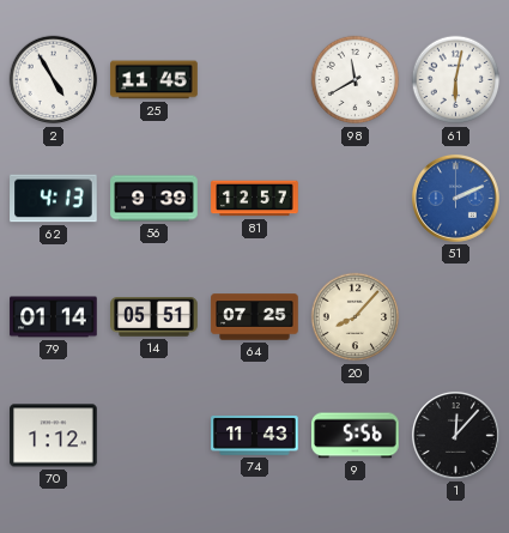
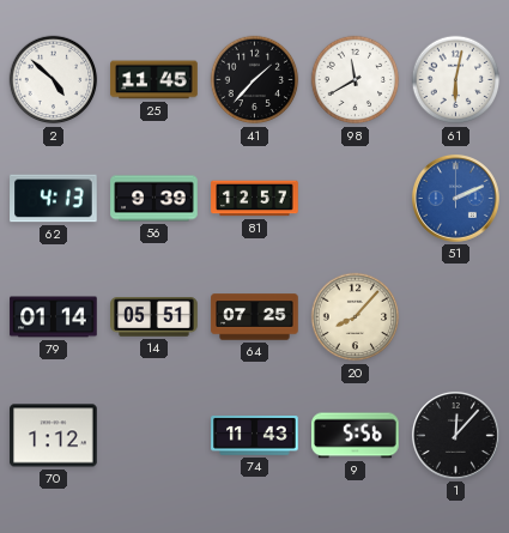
2: 4:55 -> 4:52 (54, 80)
41: none -> 1:37 (255, 80)
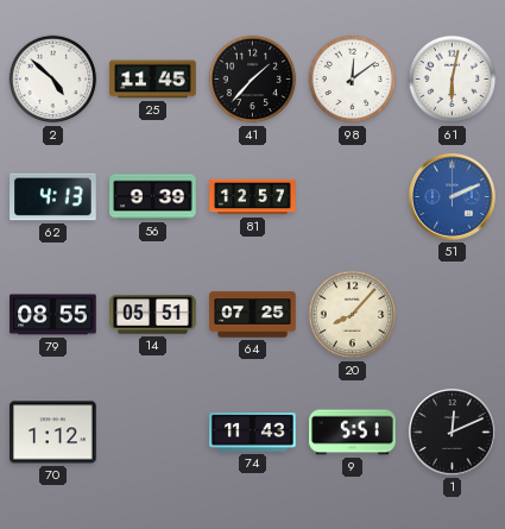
98: 11:40 -> 12:09 (353, 80)
79: 01:14 -> 08:55 (53, 315)
9: 5:56 -> 5:51 (353, 433)
1: 12:07 -> 12:11 (452, 432)
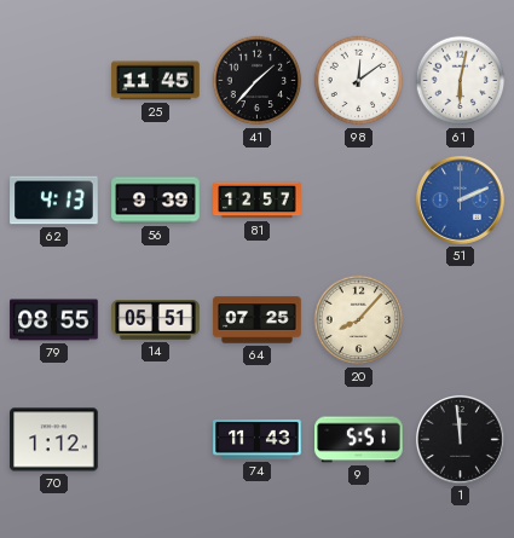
2: 4:52 -> none (53, 80)
1: 12:11 -> 11:59 (460, 439)
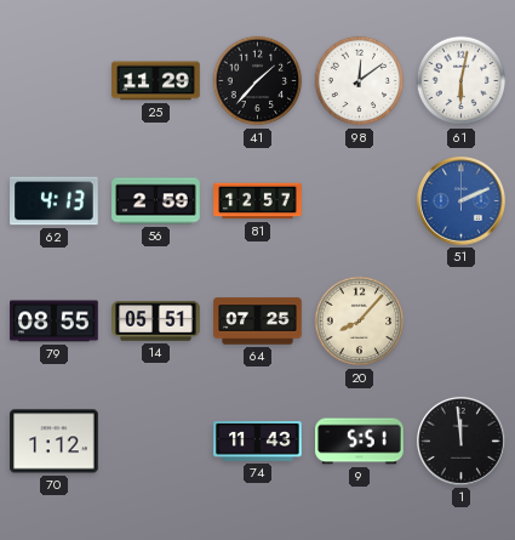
25: 11:45 -> 11:29 (156, 81)
56: 9:39 -> 2:59 (156, 201)
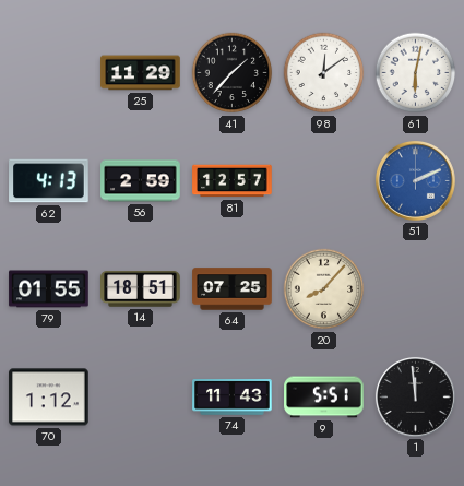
79: 08:55 -> 01:55 (49, 289)
14: 05:51 -> 18:51 (141, 289)
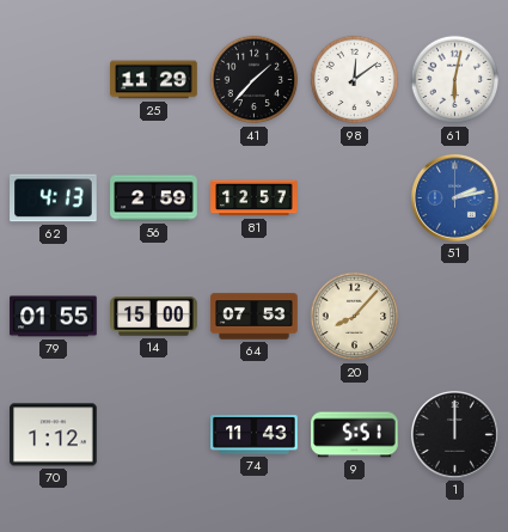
51: 2:11 -> 2:13 (454, 197)
14: 18:51 -> 15:00 (154, 317)
64: 07:25 -> 07:53 (255, 317)
1: 11:59 -> 12:00 (454, 434)
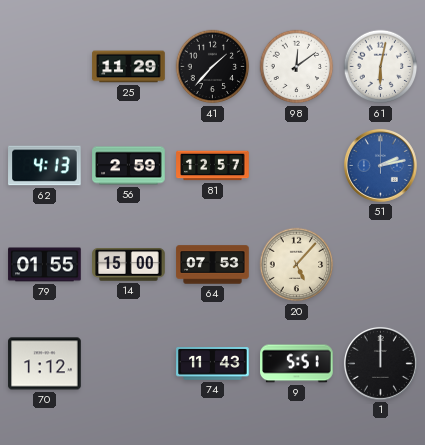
20: 8:07 -> 5:07 (297, 265)
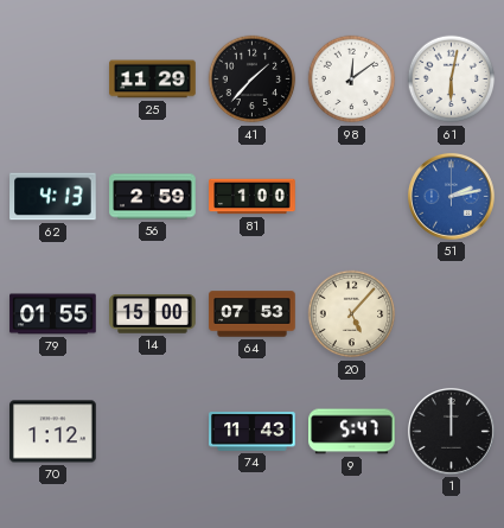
81: 12:57 -> 1:00 (253, 197)
9: 5:51 -> 5:47 (352, 432)
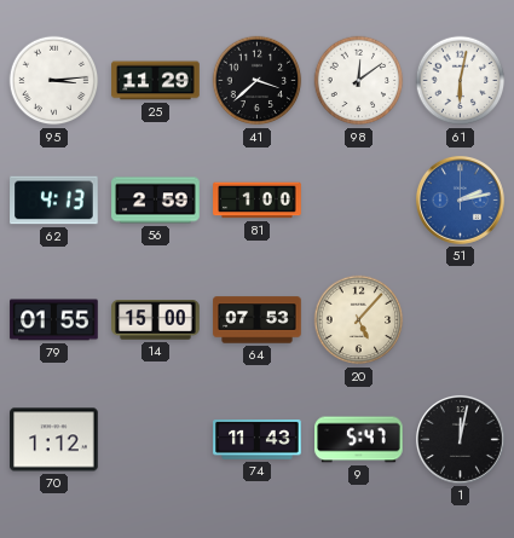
95: none -> 3:14 (54, 81)
41: 1:37 -> 3:38 (258, 81)
1: 12:00 -> 12:02 (460, 439)
